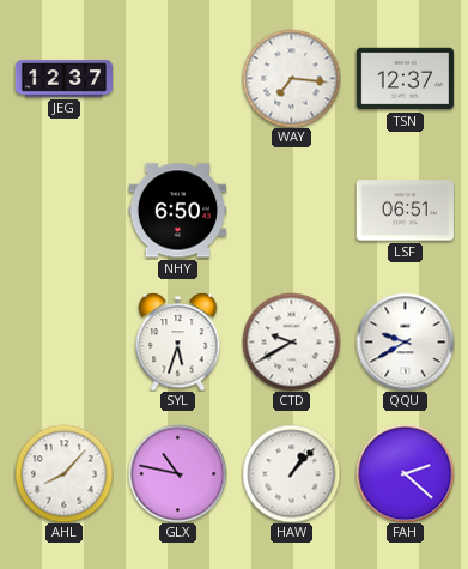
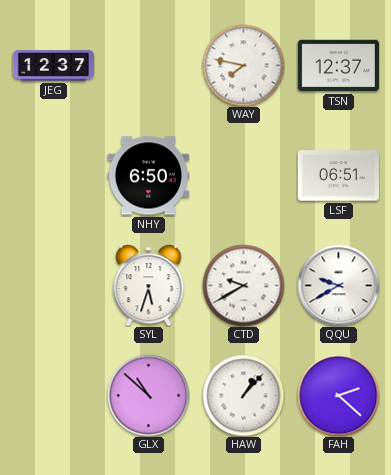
WAY: 7:16 -> 7:47 (243, 65)
AHL: 8:07 -> none (63, 473)
GLX: 10:47 -> 10:52 (148, 395)
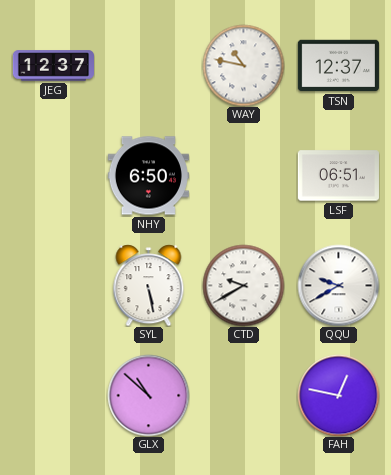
WAY: 7:47 -> 10:47 (243, 65)
SYL: 5:33 -> 5:28 (149, 285)
HAW: 1:07 -> none (243, 395)
FAH: 2:22 -> 12:47 (338, 395)
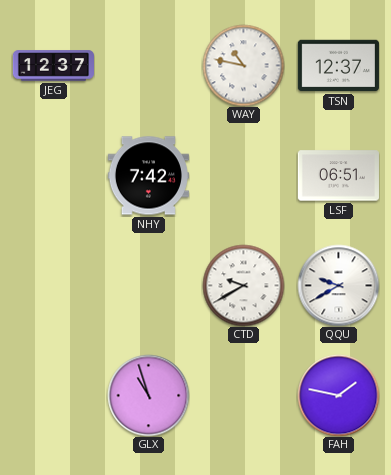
NHY: 6:50 -> 7:42 (148, 176)
SYL: 5:28 -> none (149, 285)
GLX: 10:52 -> 10:57 (148, 395)
FAH: 12:47 -> 1:47 (338, 395)
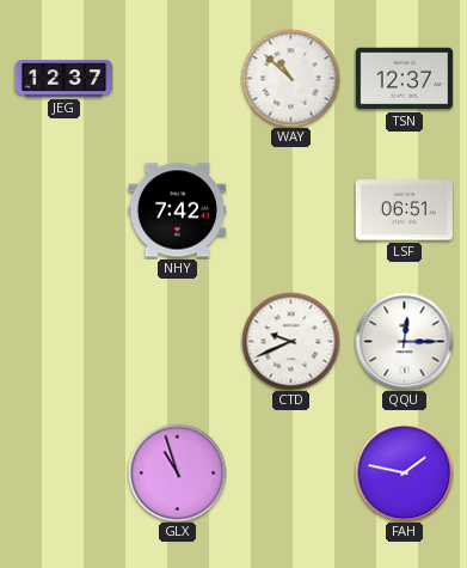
WAY: 10:47 -> 10:52 (290, 78)
CTD: 9:40 -> 9:41 (290, 341)
QQU: 9:40 -> 12:15 (404, 341)
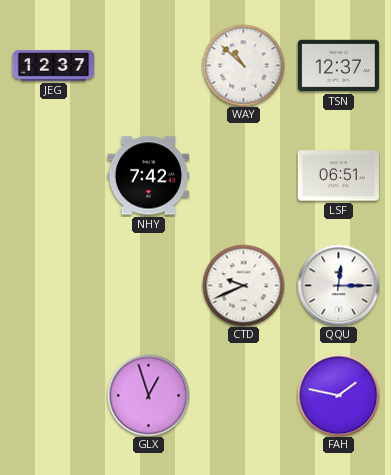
GLX: 10:57 -> 12:57 (148, 395)
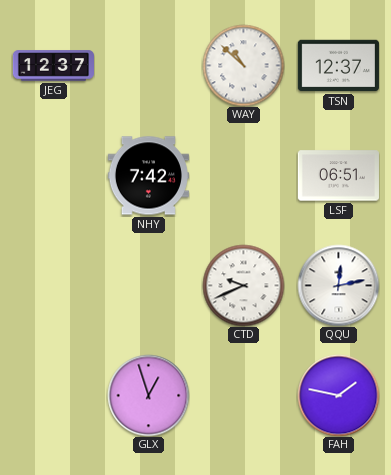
QQU: 12:15 -> 12:13 (338, 285)
